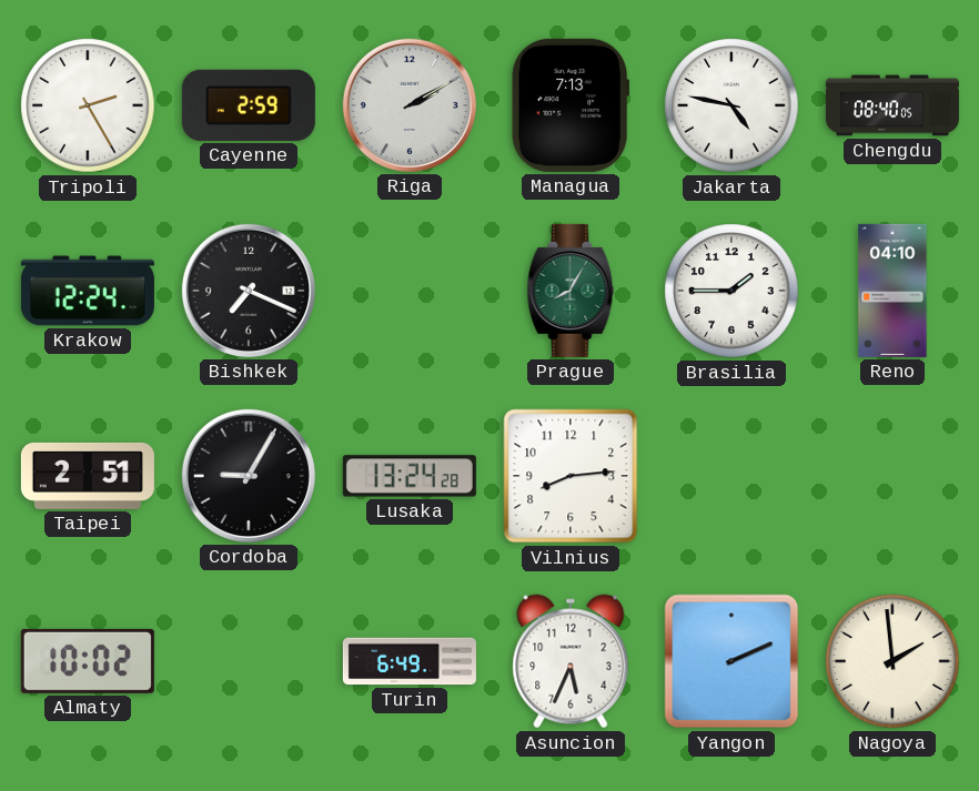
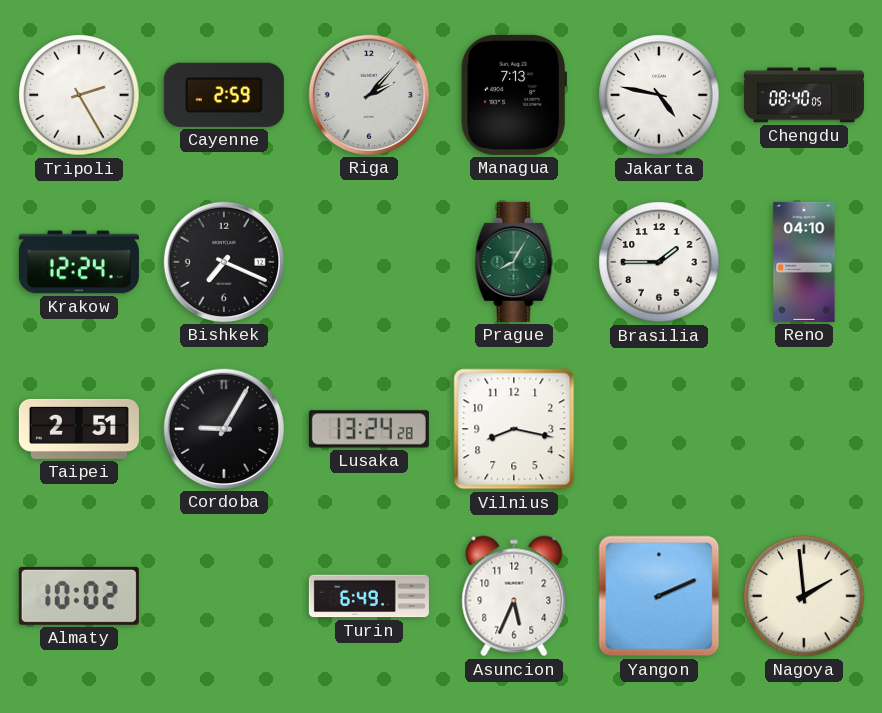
Riga: 2:10 -> 2:07 (369, 95)
Vilnius: 8:14 -> 8:17 (514, 429)
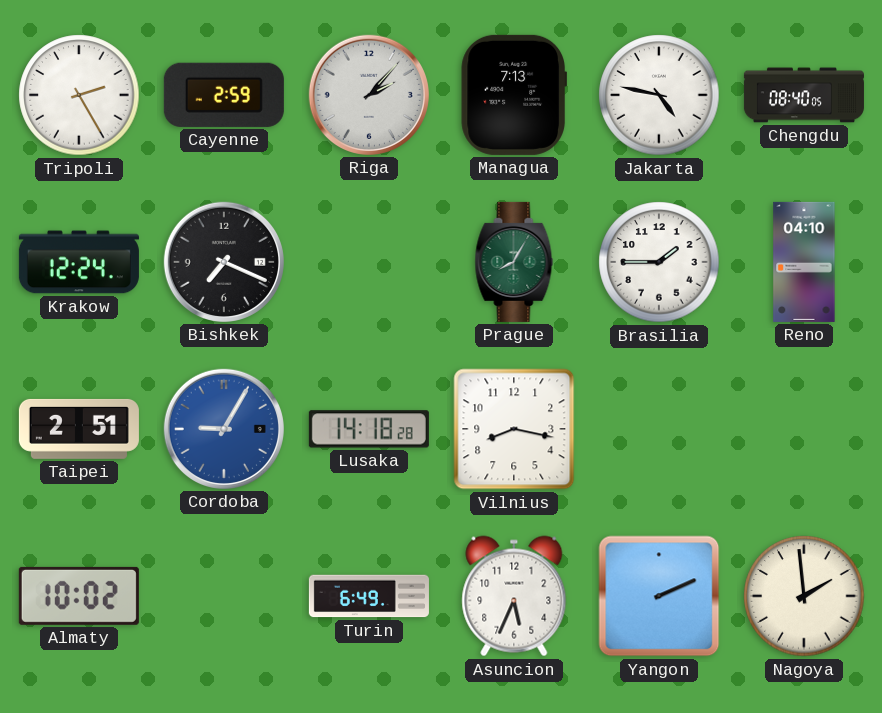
Cordoba dial: black -> blue (224, 429)
Lusaka: 13:24 -> 14:18 (369, 429)
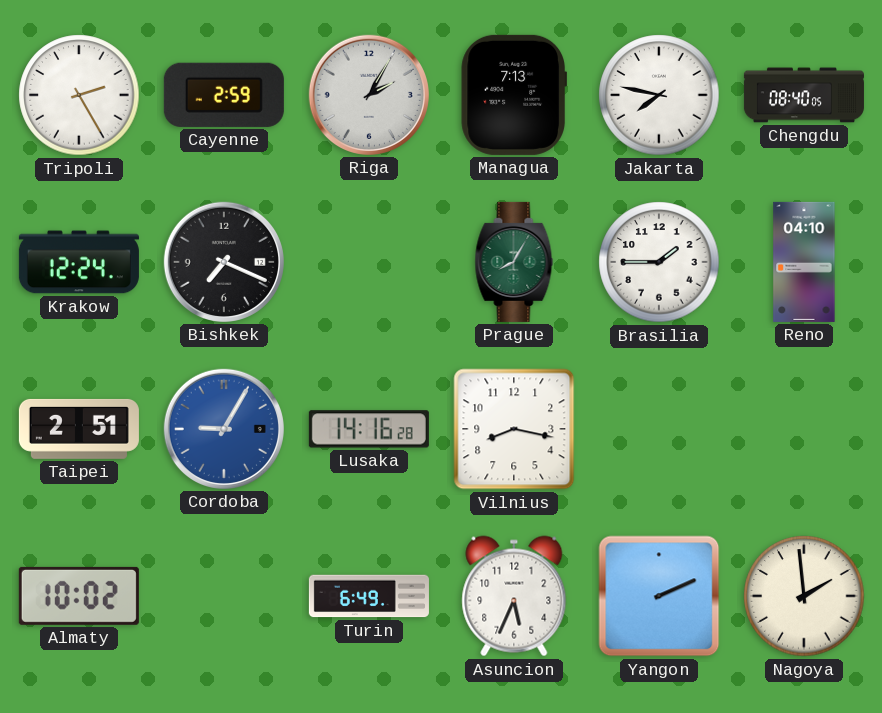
Riga: 2:07 -> 2:05 (369, 95)
Jakarta: 4:47 -> 7:47 (659, 95)
Lusaka: 14:18 -> 14:16 (369, 429)
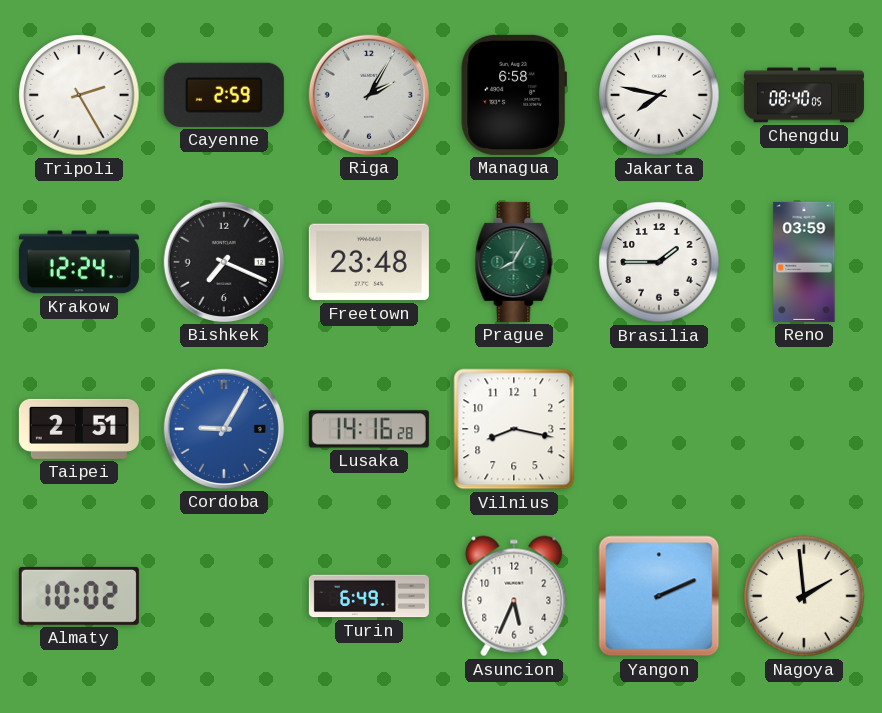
Managua: 7:13 -> 6:58 (514, 95)
Freetown: none -> 23:48 (369, 262)
Reno: 04:10 -> 03:59 (804, 262)
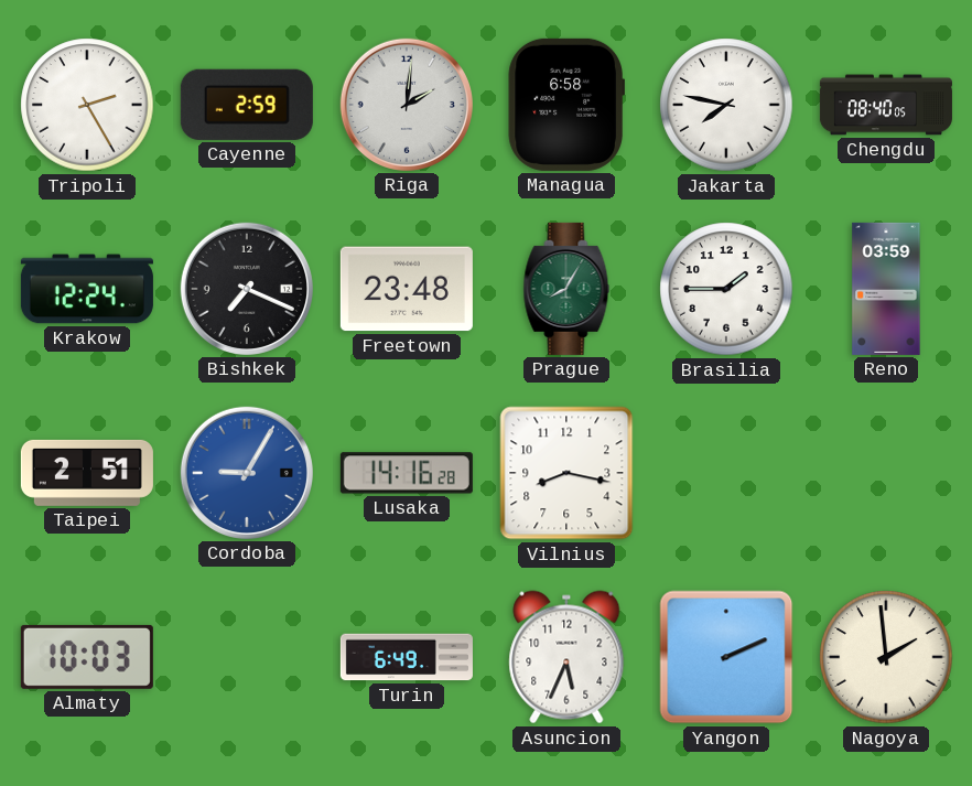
Riga: 2:05 -> 2:01 (407, 105)
Almaty: 10:02 -> 10:03 (87, 657)
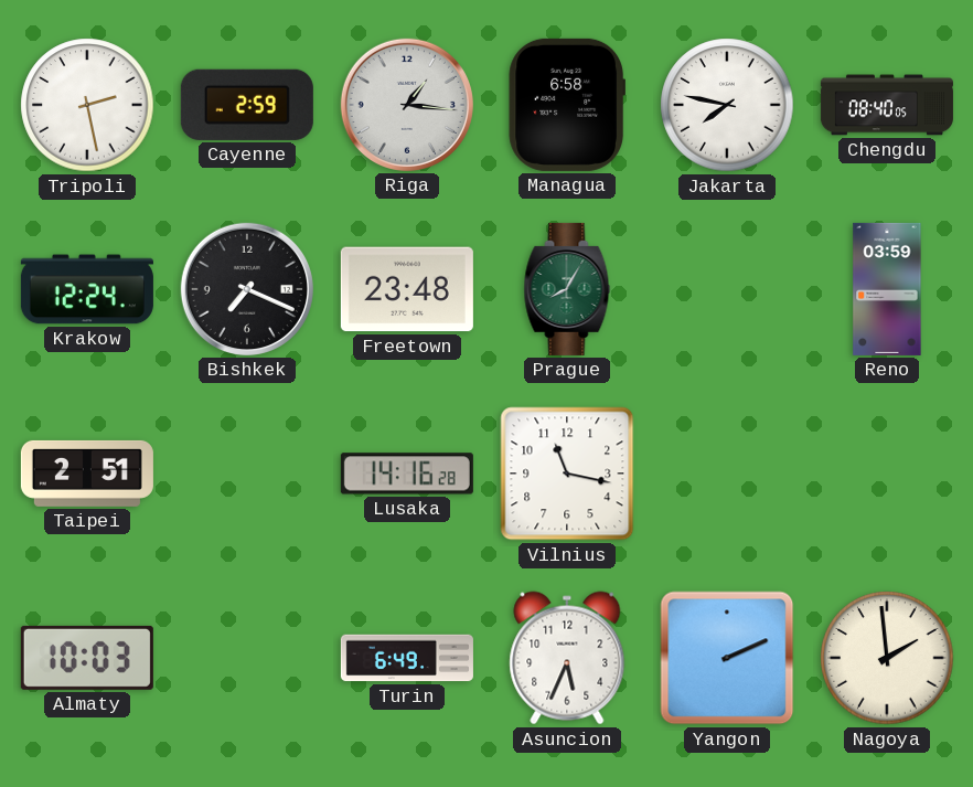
Tripoli: 2:25 -> 2:28 (87, 105)
Riga: 2:01 -> 1:16 (407, 105)
Brasilia: 1:45 -> none (726, 289)
Cordoba: 9:05 -> none (247, 473)
Vilnius: 8:17 -> 11:17 (567, 474)
